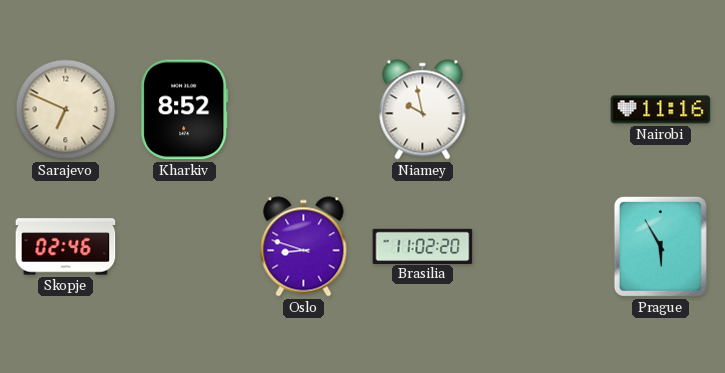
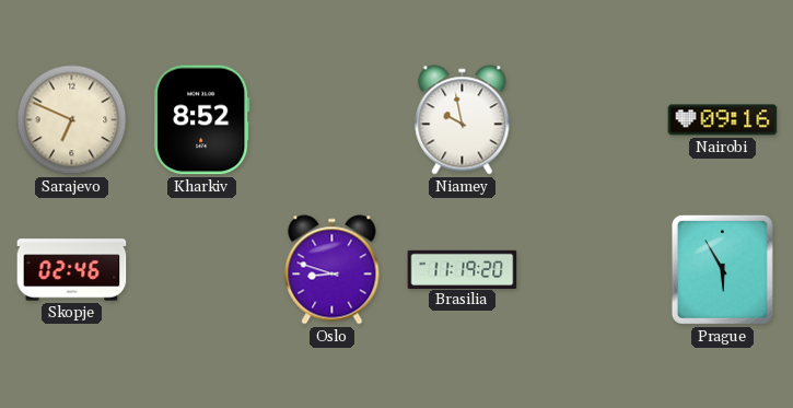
Nairobi: 11:16 -> 09:16 (723, 120)
Brasilia: 11:02 -> 11:19 (463, 269)
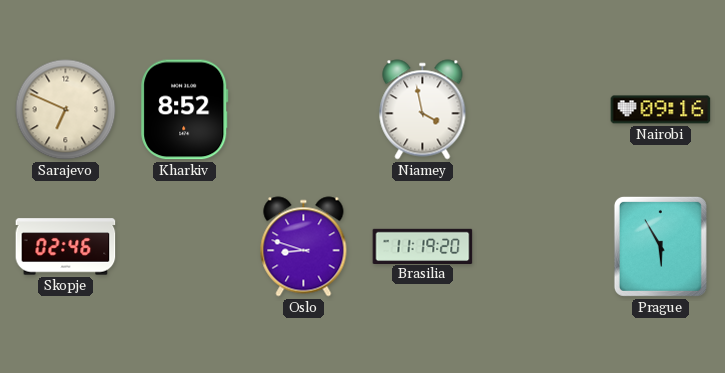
Niamey: 9:58 -> 3:58 (423, 110)
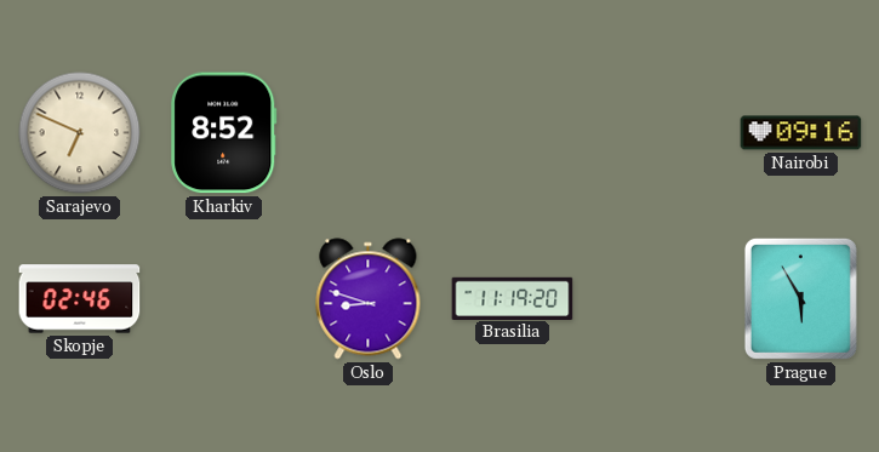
Niamey: 3:58 -> none (423, 110)
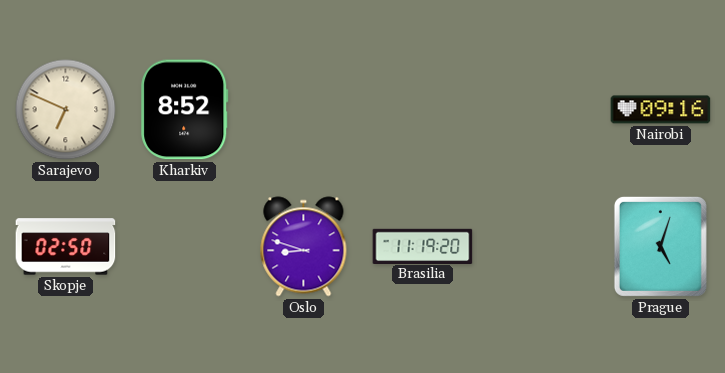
Skopje: 02:46 -> 02:50 (66, 247)
Prague: 5:55 -> 5:03 (660, 246)
